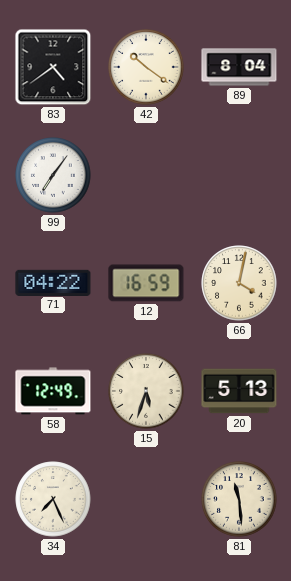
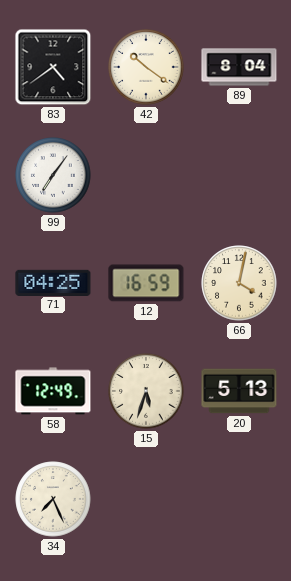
71: 04:22 -> 04:25 (53, 282)
81: 11:29 -> none (239, 499)
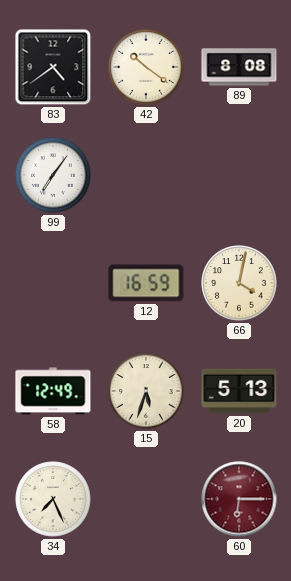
89: 8:04 -> 8:08 (239, 67)
71: 04:25 -> none (53, 282)
60: none -> 6:15 (239, 499)
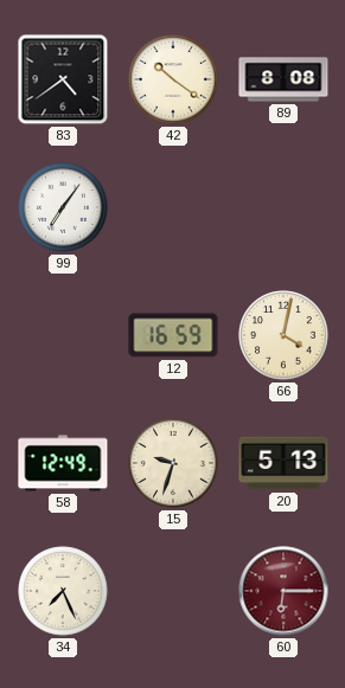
15: 5:33 -> 9:33 (173, 463)
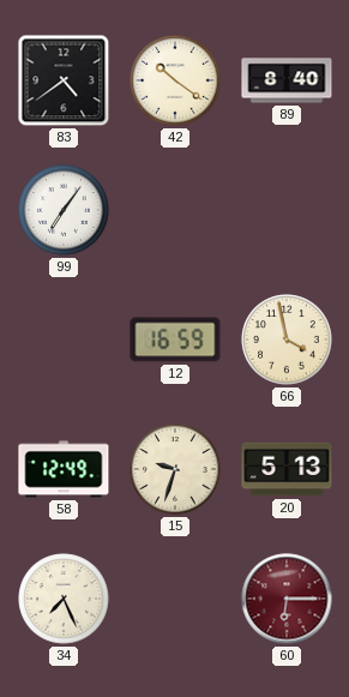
89: 8:08 -> 8:40 (287, 80)
66: 4:02 -> 3:58 (287, 340)
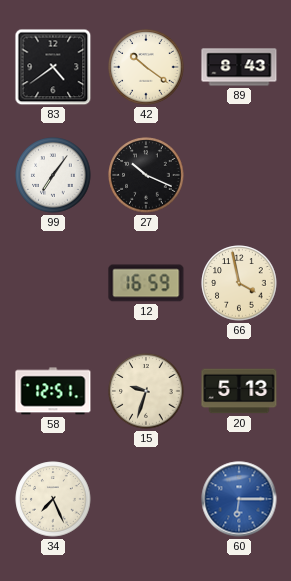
89: 8:40 -> 8:43 (239, 67)
27: none -> 10:19 (146, 175)
58: 12:49 -> 12:51 (53, 391)
60 dial: burgundy -> blue (239, 499)
